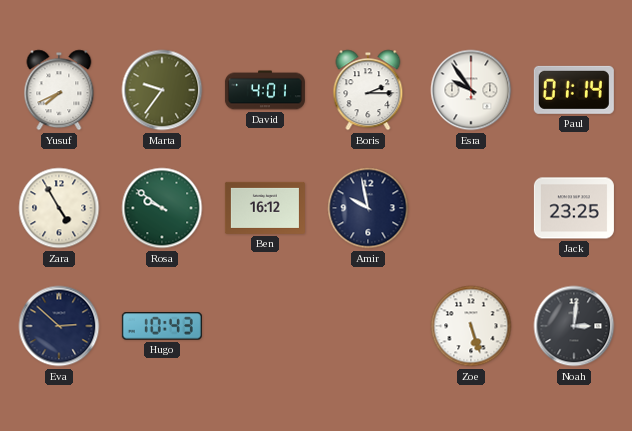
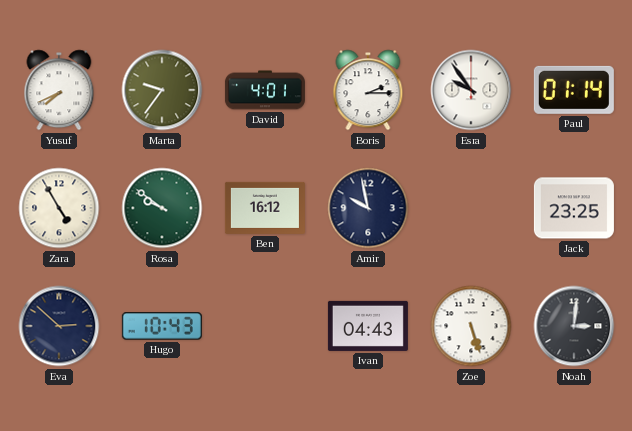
Ivan: none -> 04:43 (368, 326)
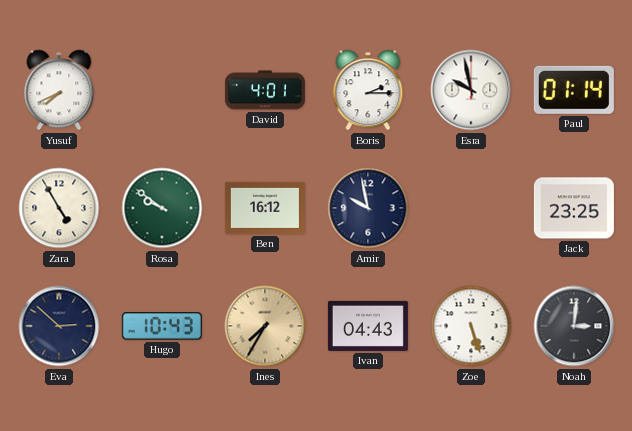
Marta: 9:36 -> none (162, 90)
Esra: 9:54 -> 9:58 (471, 90)
Ines: none -> 7:35 (265, 326)
